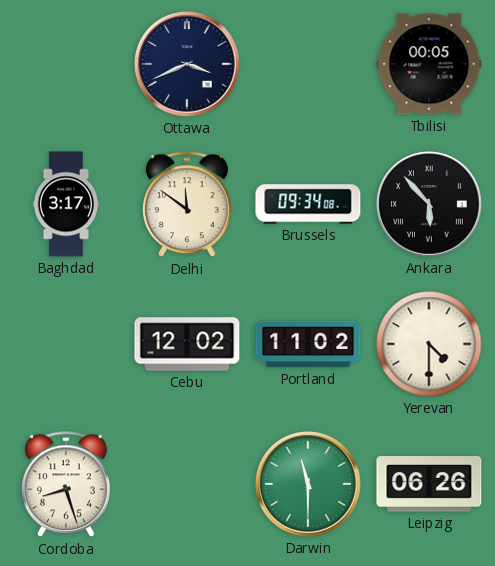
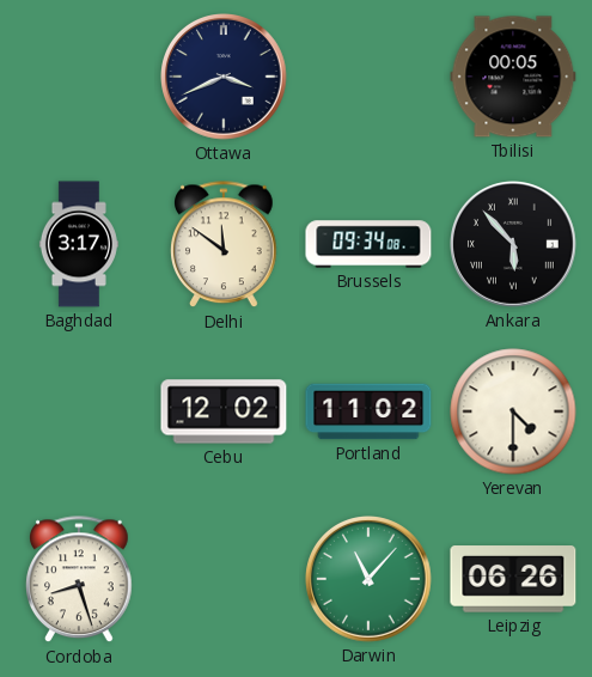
Darwin: 11:30 -> 11:07 (370, 580)
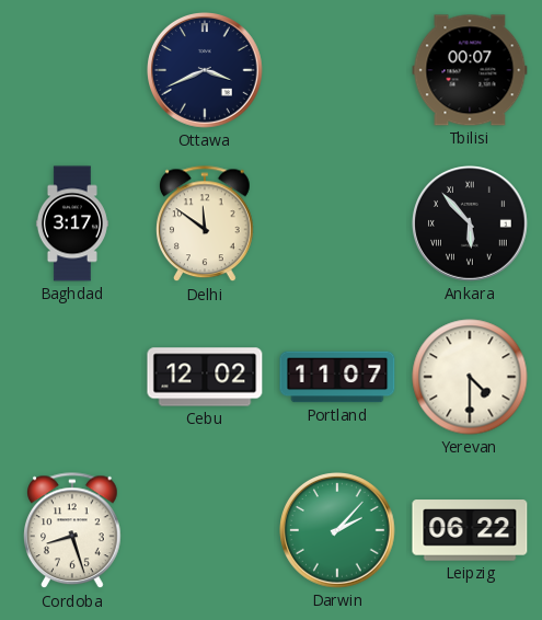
Tbilisi: 00:05 -> 00:07 (470, 70)
Brussels: 09:34 -> none (368, 244)
Portland: 11:02 -> 11:07 (337, 377)
Darwin: 11:07 -> 2:07 (338, 531)
Leipzig: 06:26 -> 06:22 (470, 530)
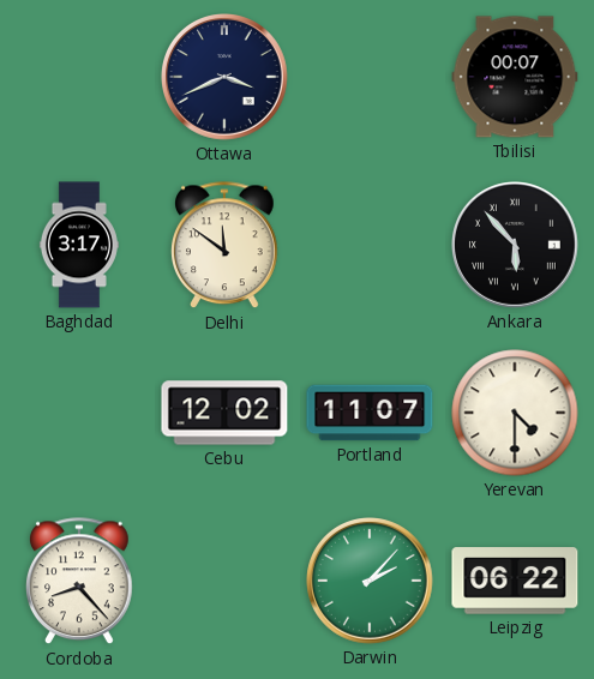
Cordoba: 8:27 -> 8:23 (80, 582)
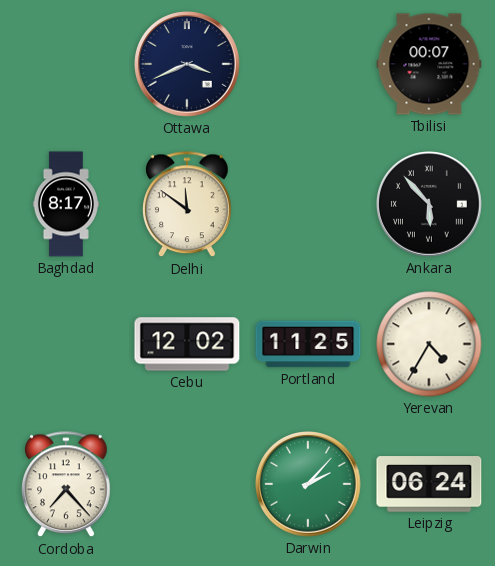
Baghdad: 3:17 -> 8:17 (66, 204)
Portland: 11:07 -> 11:25 (308, 344)
Yerevan: 4:30 -> 4:35 (429, 344)
Cordoba: 8:23 -> 7:23 (67, 485)
Leipzig: 06:22 -> 06:24 (429, 484)
